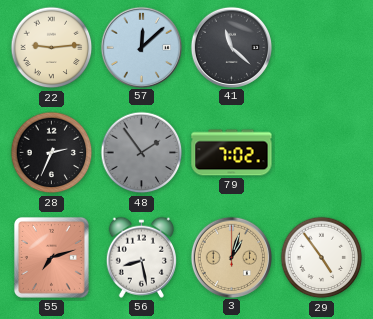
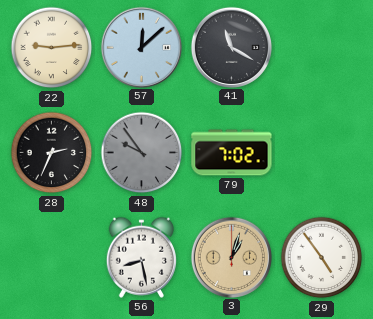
41: 11:22 -> 11:20 (231, 47)
48: 1:54 -> 9:54 (142, 153)
55: 7:12 -> none (51, 257)
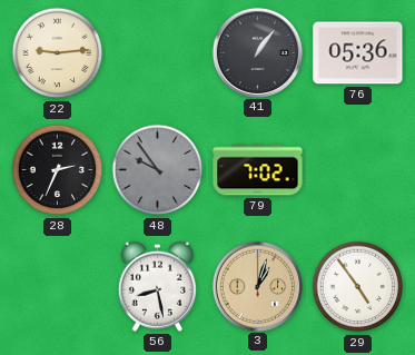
57: 12:08 -> none (141, 47)
41: 11:20 -> 1:06 (257, 52)
76: none -> 05:36 (358, 53)
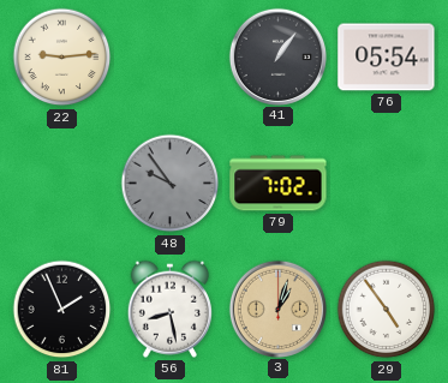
76: 05:36 -> 05:54 (387, 58)
28: 2:34 -> none (58, 170)
81: none -> 1:56 (62, 310)
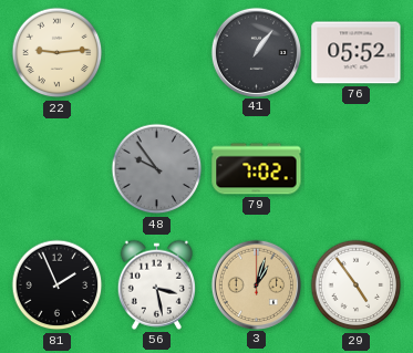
76: 05:54 -> 05:52 (357, 53)
56: 8:28 -> 3:28 (156, 284)
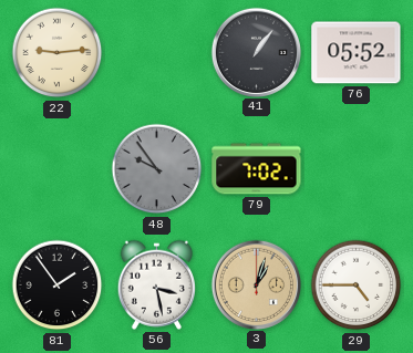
81: 1:56 -> 1:54 (58, 285)
29: 4:54 -> 4:45 (357, 285)
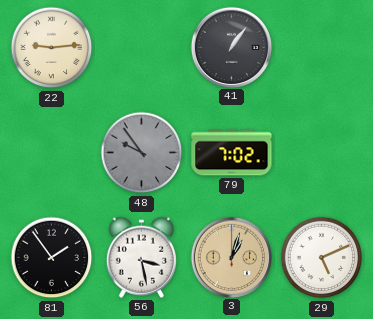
76: 05:52 -> none (357, 53)
29: 4:45 -> 5:11 (322, 258)
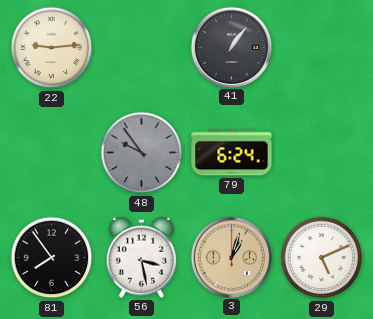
79: 7:02 -> 6:24 (232, 153)
81: 1:54 -> 7:54 (52, 258)
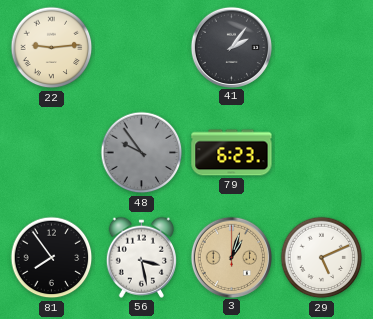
41: 1:06 -> 2:06 (231, 47)
79: 6:24 -> 6:23 (232, 153)
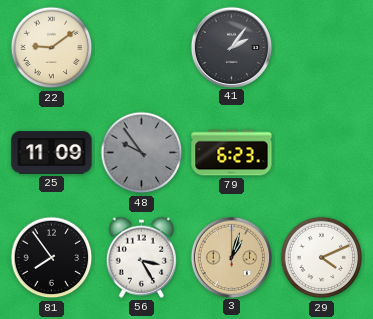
22: 9:14 -> 9:09 (52, 48)
25: none -> 11:09 (52, 153)
56: 3:28 -> 3:25 (141, 257)
29: 5:11 -> 4:11 (322, 258)
